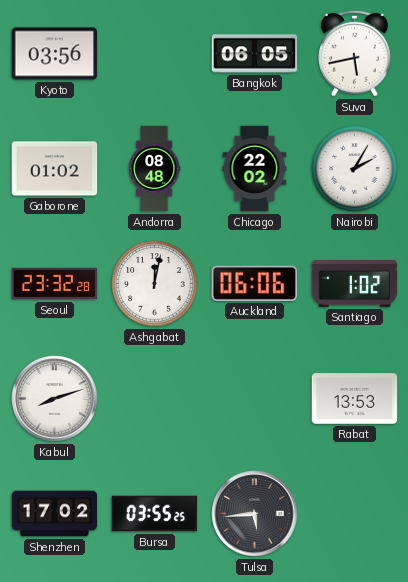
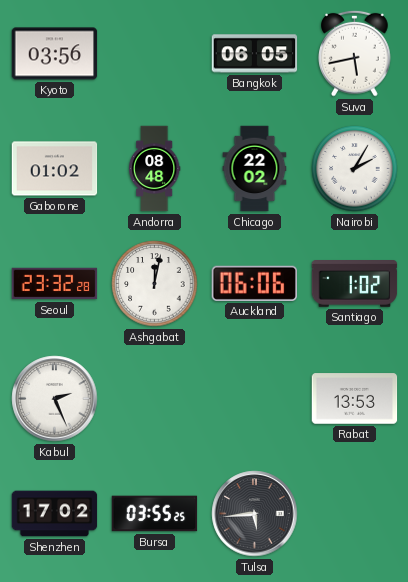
Kabul: 8:12 -> 2:26 (55, 399)
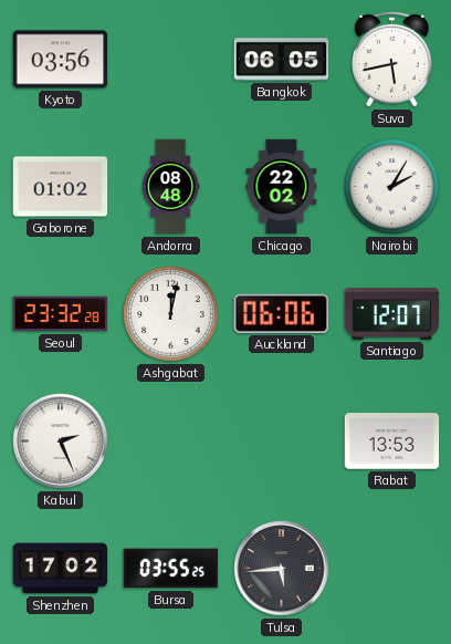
Santiago: 1:02 -> 12:07 (392, 314)
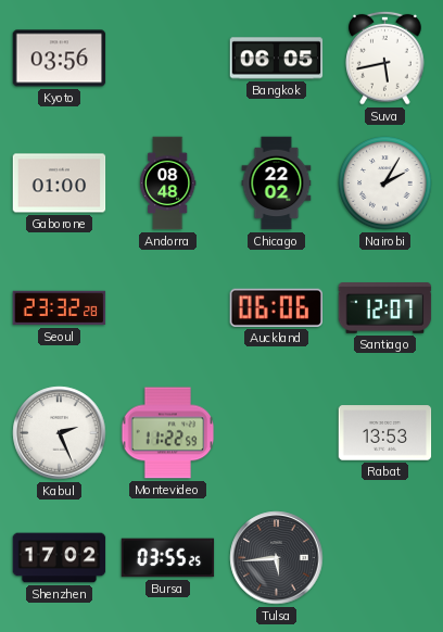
Gaborone: 01:02 -> 01:00 (60, 184)
Ashgabat: 12:02 -> none (171, 314)
Montevideo: none -> 11:22 (168, 433)
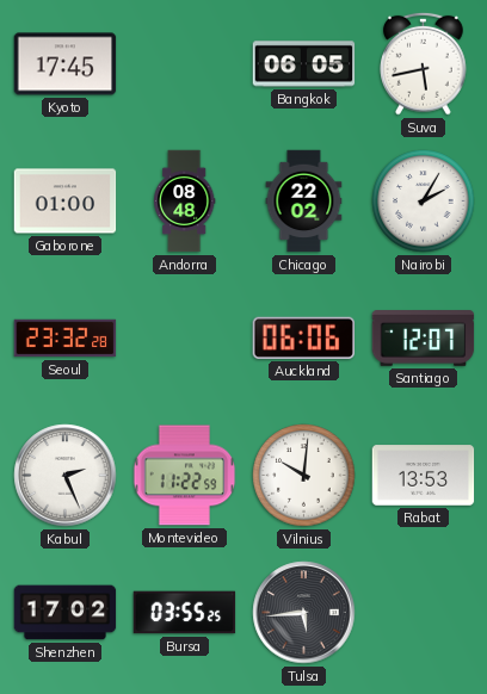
Kyoto: 03:56 -> 17:45 (66, 64)
Vilnius: none -> 10:01 (304, 476)
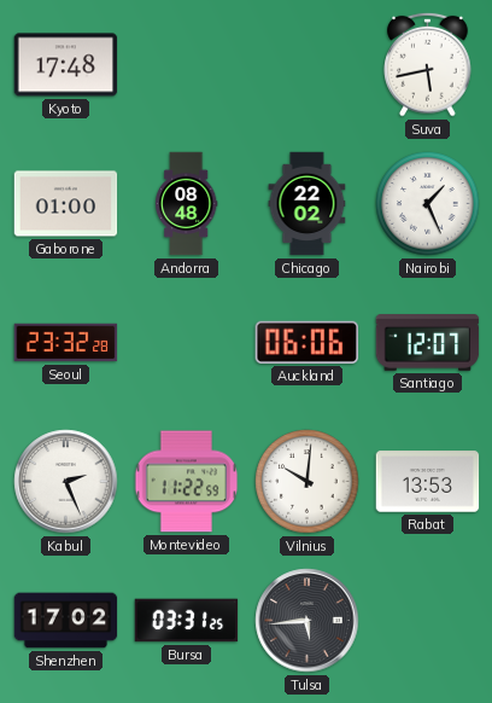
Kyoto: 17:45 -> 17:48 (66, 65)
Bangkok: 06:05 -> none (304, 64)
Nairobi: 2:05 -> 1:26 (428, 204)
Bursa: 03:55 -> 03:31 (187, 621)
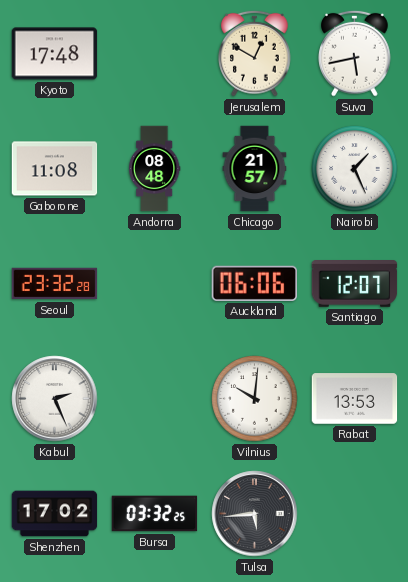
Jerusalem: none -> 12:50 (255, 53)
Gaborone: 01:00 -> 11:08 (55, 169)
Chicago: 22:02 -> 21:57 (255, 169)
Montevideo: 11:22 -> none (187, 482)
Bursa: 03:31 -> 03:32 (155, 514)
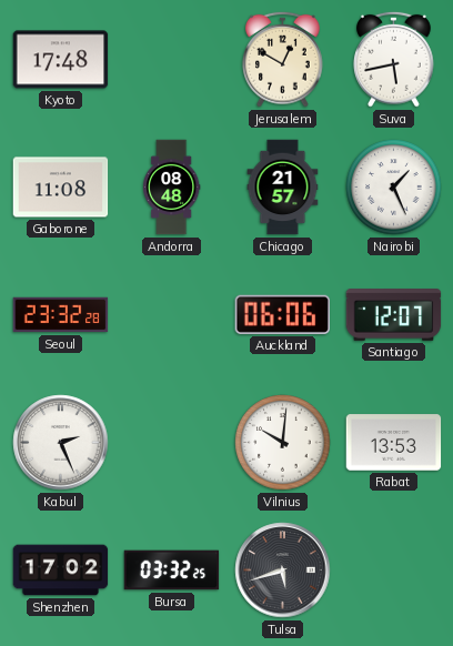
Tulsa: 5:44 -> 5:42 (283, 571)
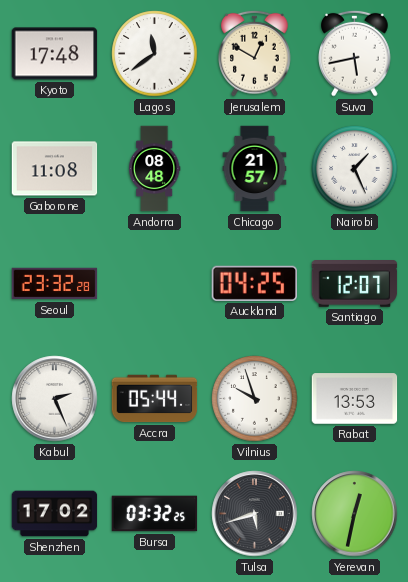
Lagos: none -> 11:39 (155, 54)
Auckland: 06:06 -> 04:25 (254, 283)
Accra: none -> 05:44 (155, 399)
Vilnius: 10:01 -> 9:57 (255, 399)
Yerevan: none -> 12:32 (355, 514)
